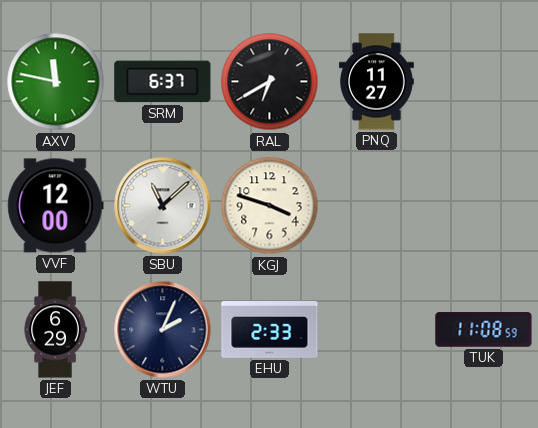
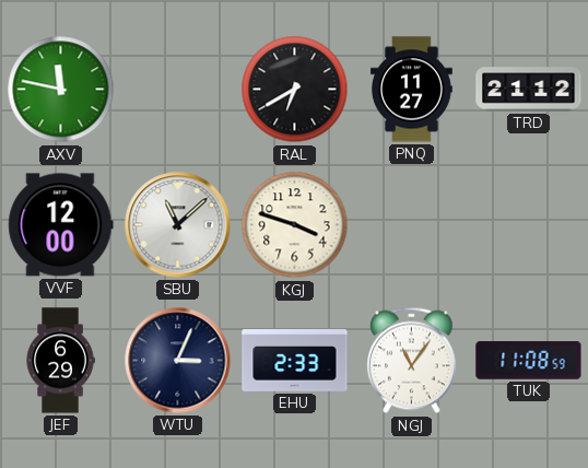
SRM: 6:37 -> none (163, 82)
TRD: none -> 21:12 (529, 90)
WTU: 2:04 -> 3:04 (178, 361)
NGJ: none -> 11:06 (412, 361)
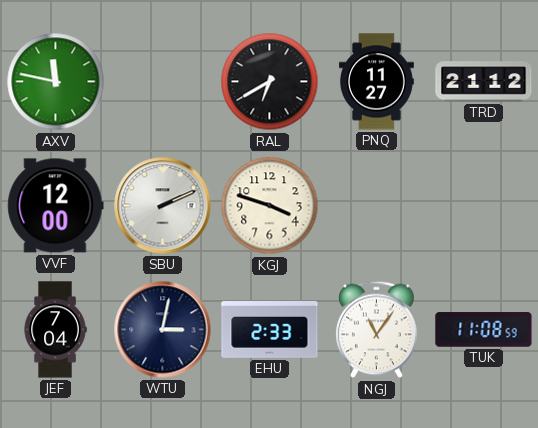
SBU: 11:08 -> 2:11 (163, 206)
JEF: 6:29 -> 7:04 (55, 330)
WTU: 3:04 -> 3:02 (163, 330)
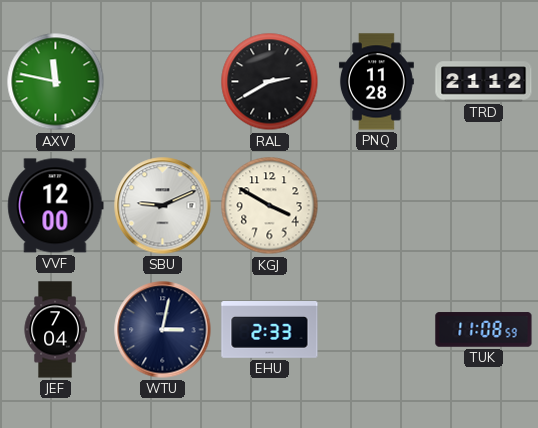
RAL: 6:40 -> 2:40 (270, 82)
PNQ: 11:27 -> 11:28 (377, 82)
SBU: 2:11 -> 9:11 (163, 206)
KGJ: 3:48 -> 3:50 (270, 206)
NGJ: 11:06 -> none (377, 330)
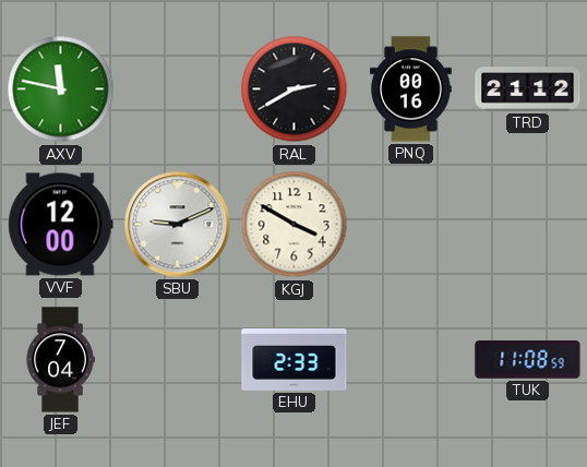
PNQ: 11:28 -> 00:16 (411, 89)
WTU: 3:02 -> none (163, 330)
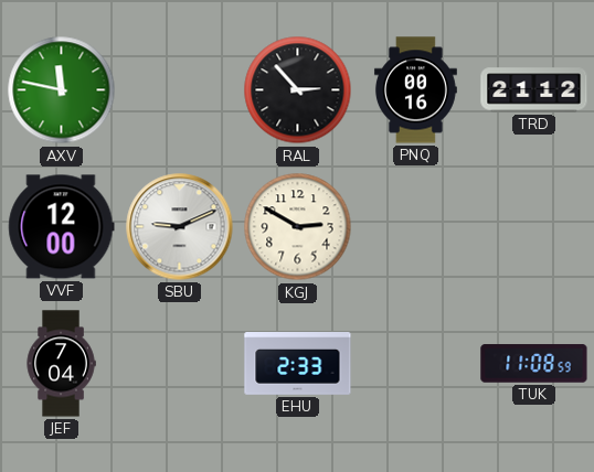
RAL: 2:40 -> 2:53 (298, 90)
KGJ: 3:50 -> 2:50 (298, 227)
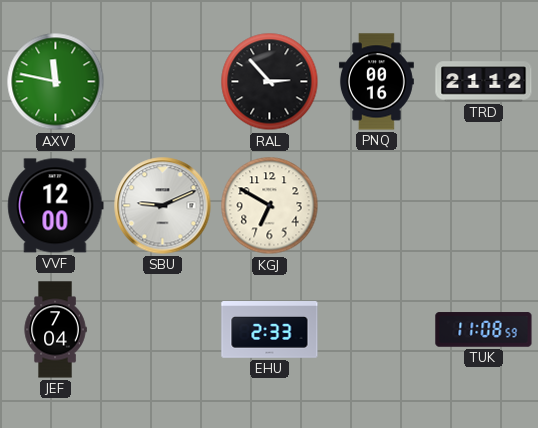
KGJ: 2:50 -> 6:50 (270, 206)
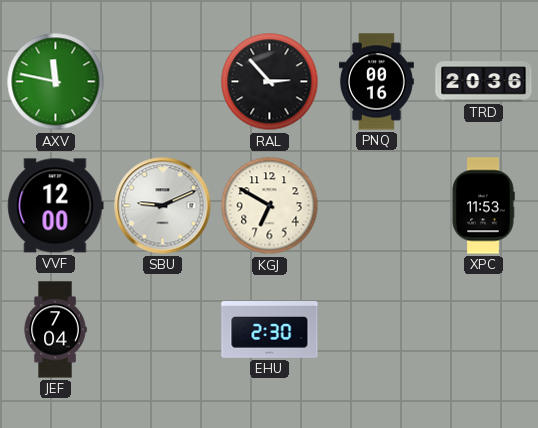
TRD: 21:12 -> 20:36 (484, 82)
XPC: none -> 11:53 (483, 206)
EHU: 2:33 -> 2:30 (270, 330)
TUK: 11:08 -> none (484, 330)
